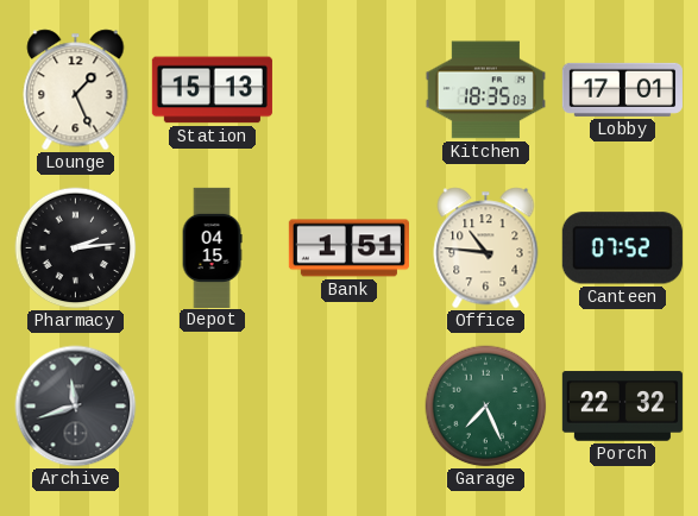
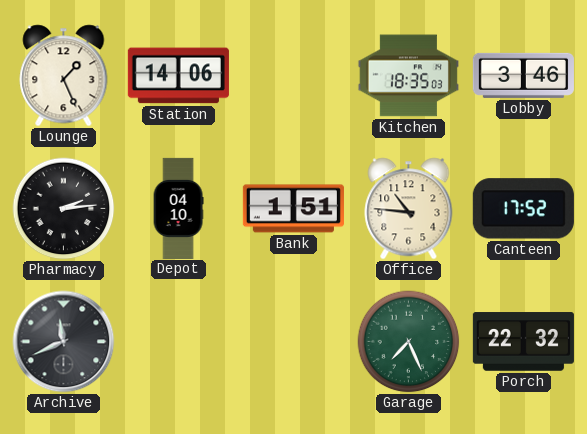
Station: 15:13 -> 14:06 (178, 76)
Lobby: 17:01 -> 3:46 (523, 75)
Depot: 04:15 -> 04:10 (178, 208)
Canteen: 07:52 -> 17:52 (523, 209)
Archive: 11:42 -> 11:41 (64, 342)
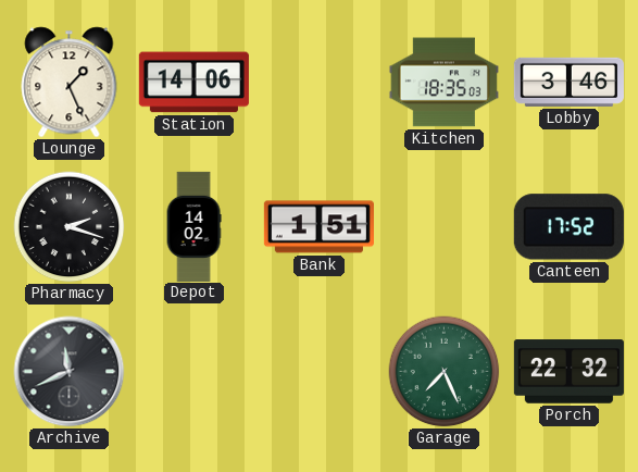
Pharmacy: 2:14 -> 2:18 (70, 227)
Depot: 04:10 -> 14:02 (193, 226)
Office: 10:46 -> none (409, 209)
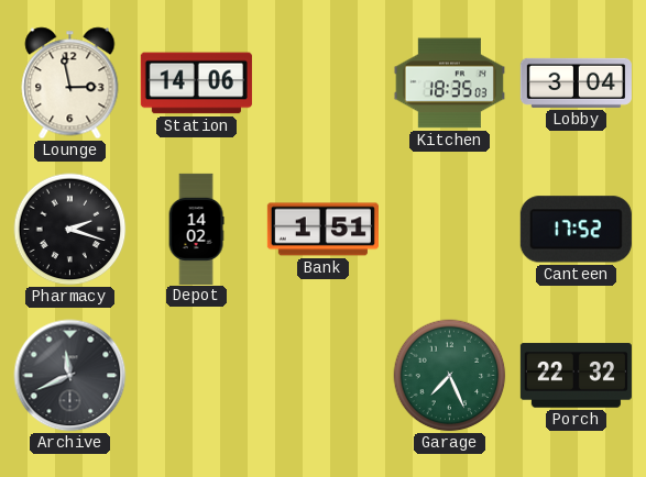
Lounge: 1:26 -> 2:58 (70, 84)
Lobby: 3:46 -> 3:04 (576, 82)
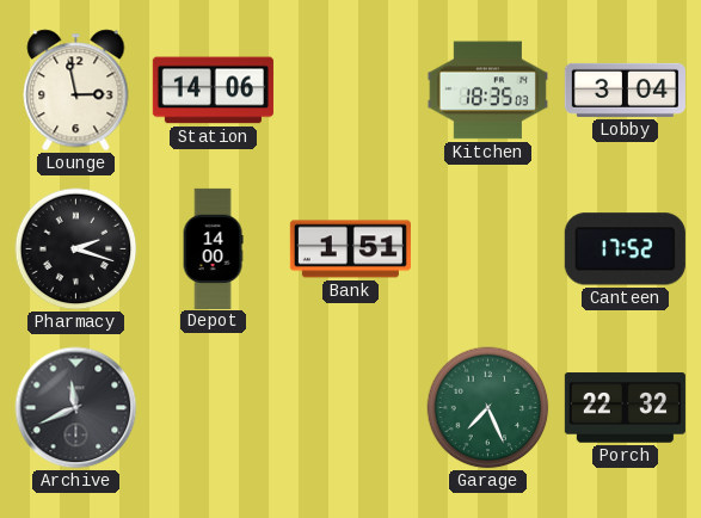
Depot: 14:02 -> 14:00 (213, 248)
